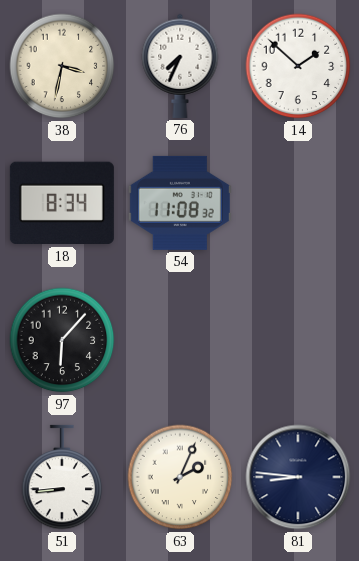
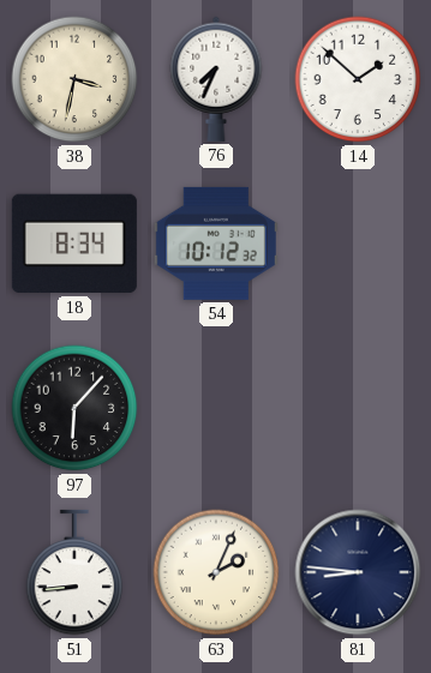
54: 11:08 -> 10:12 (216, 244)
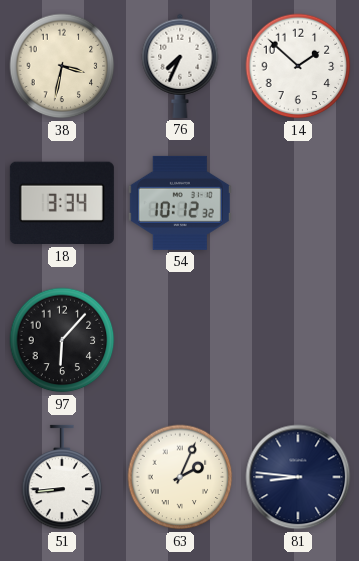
18: 8:34 -> 3:34 (62, 203)
